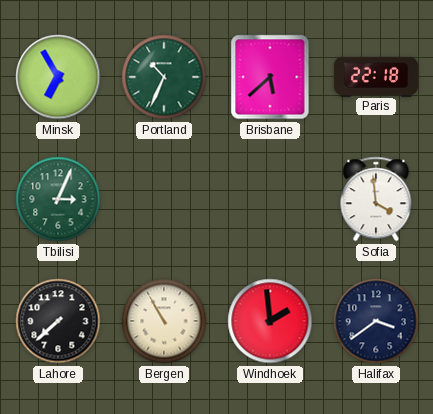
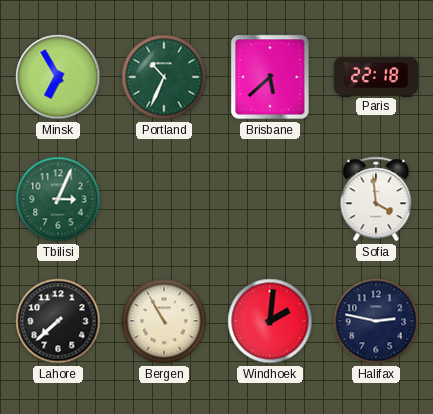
Windhoek: 1:59 -> 2:01 (270, 321)
Halifax: 3:39 -> 2:47 (376, 321)
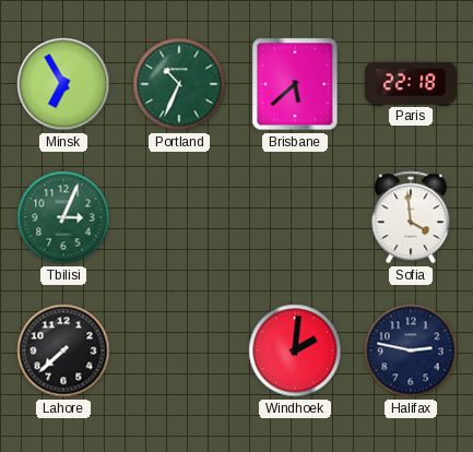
Bergen: 10:55 -> none (164, 321)
